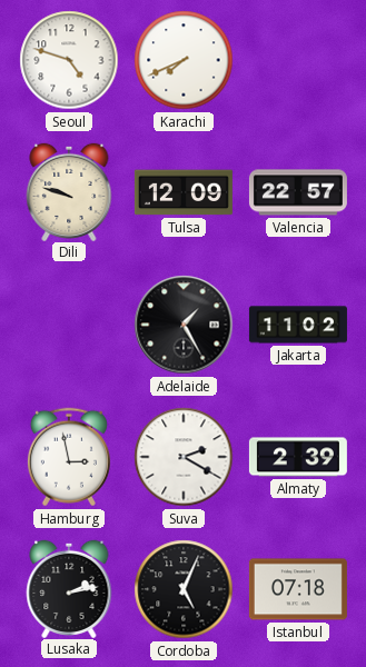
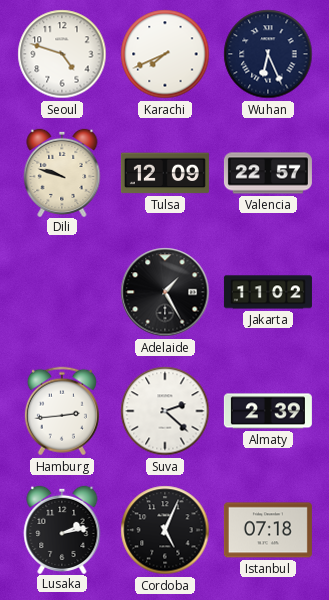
Wuhan: none -> 6:26 (268, 54)
Hamburg: 2:58 -> 2:44 (62, 411)
Suva: 2:20 -> 2:22 (165, 411)
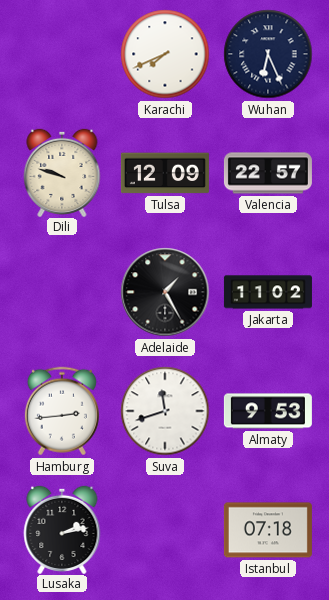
Seoul: 4:48 -> none (62, 54)
Suva: 2:22 -> 11:42 (165, 411)
Almaty: 2:39 -> 9:53 (268, 411)
Cordoba: 5:04 -> none (165, 530)
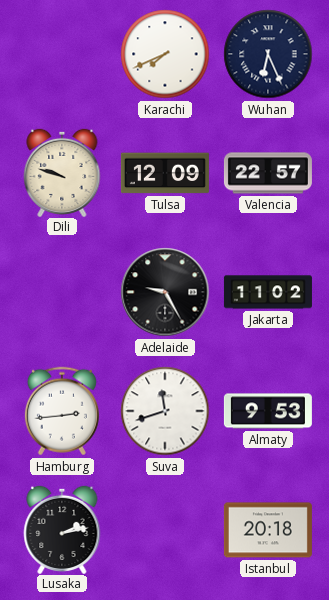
Adelaide: 1:25 -> 9:25 (165, 292)
Istanbul: 07:18 -> 20:18 (268, 530)
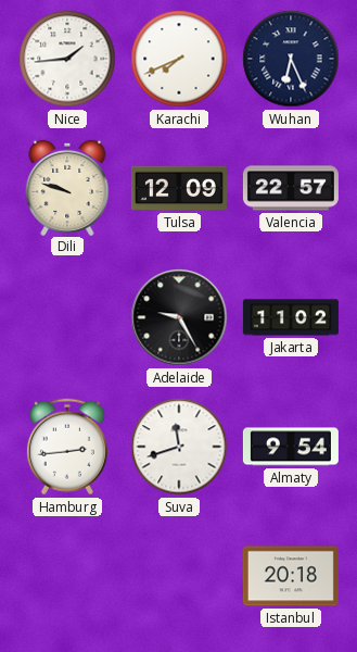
Nice: none -> 1:44 (67, 59)
Almaty: 9:53 -> 9:54 (291, 447)
Lusaka: 2:13 -> none (62, 529)
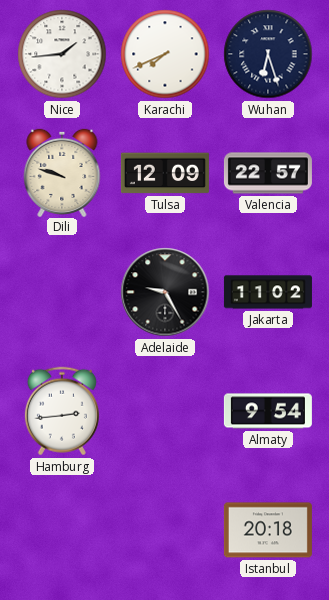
Wuhan: 6:26 -> 6:27 (268, 54)
Suva: 11:42 -> none (179, 447)
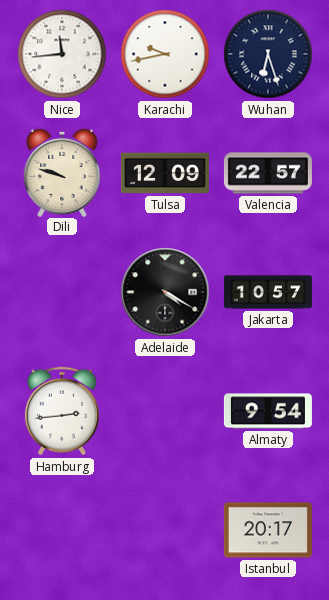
Nice: 1:44 -> 11:44 (62, 54)
Karachi: 7:41 -> 9:43 (165, 54)
Adelaide: 9:25 -> 4:20 (165, 292)
Jakarta: 11:02 -> 10:57 (268, 292)
Istanbul: 20:18 -> 20:17 (268, 530)
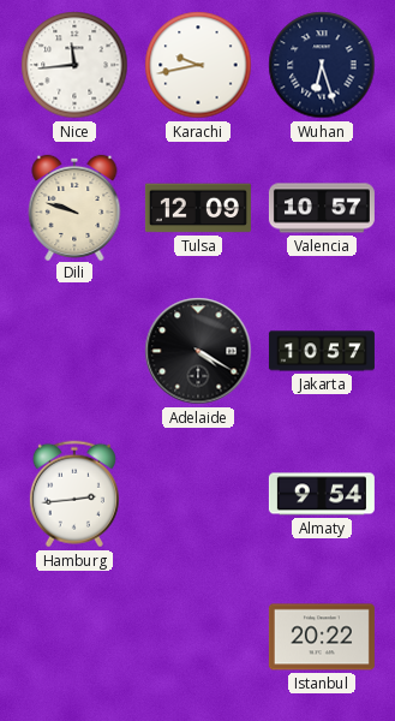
Valencia: 22:57 -> 10:57 (322, 208)
Istanbul: 20:17 -> 20:22 (322, 637)
